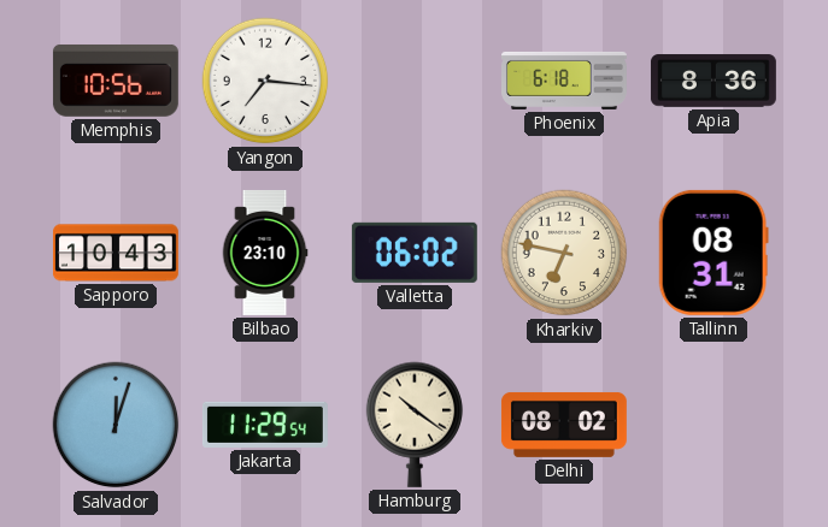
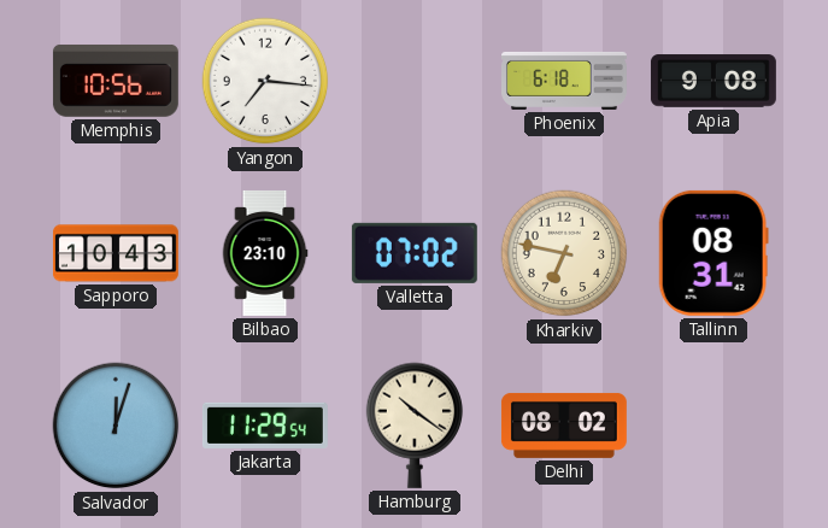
Apia: 8:36 -> 9:08 (714, 81)
Valletta: 06:02 -> 07:02 (415, 253)
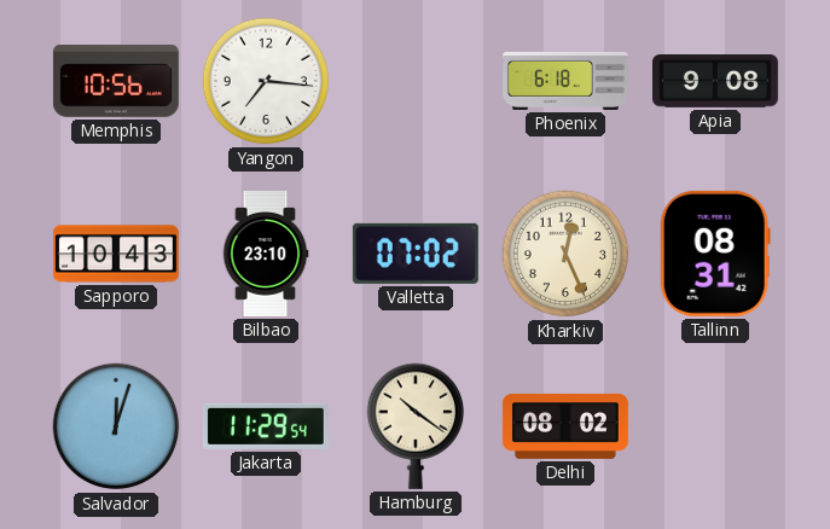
Kharkiv: 6:47 -> 12:26 (565, 254)
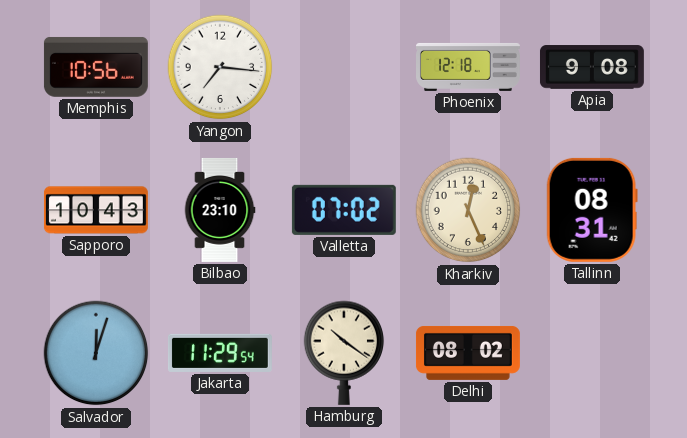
Phoenix: 6:18 -> 12:18 (469, 67)
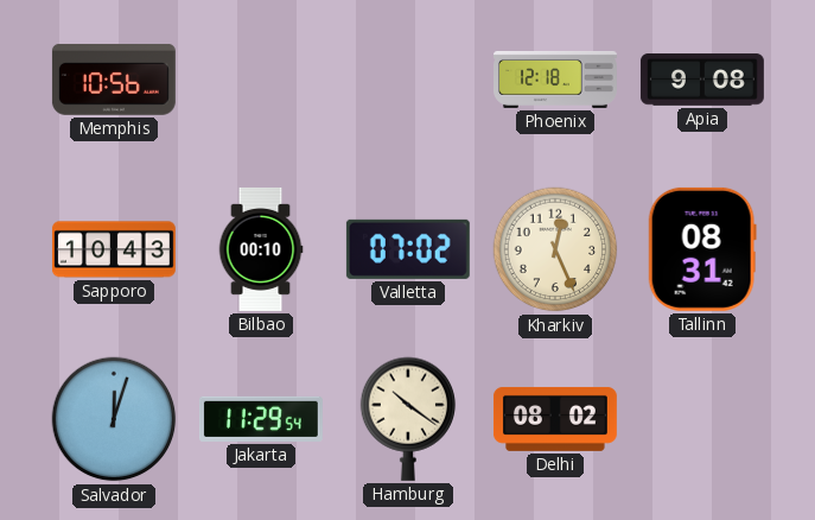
Yangon: 7:16 -> none (220, 67)
Bilbao: 23:10 -> 00:10 (261, 249)
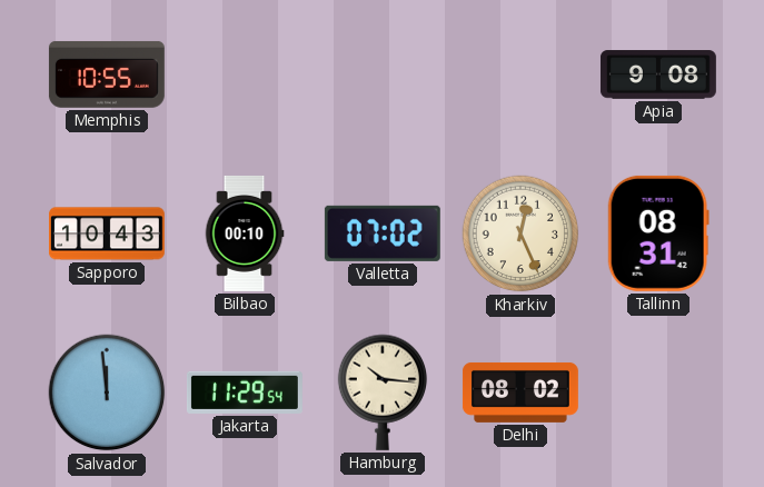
Memphis: 10:56 -> 10:55 (107, 74)
Phoenix: 12:18 -> none (556, 80)
Salvador: 12:03 -> 11:59 (107, 392)
Hamburg: 10:21 -> 10:16 (383, 392)
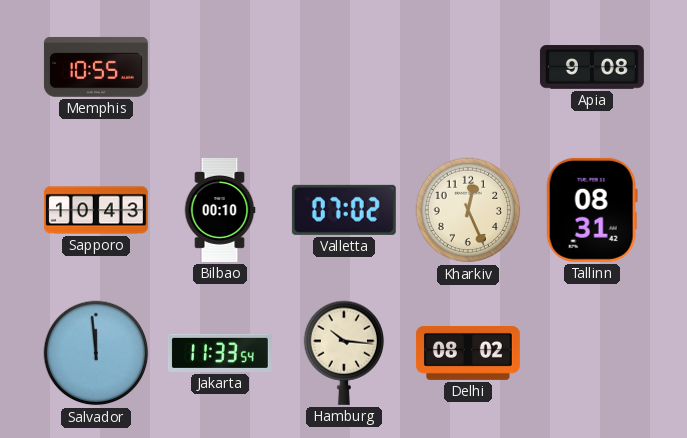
Jakarta: 11:29 -> 11:33 (220, 353)
